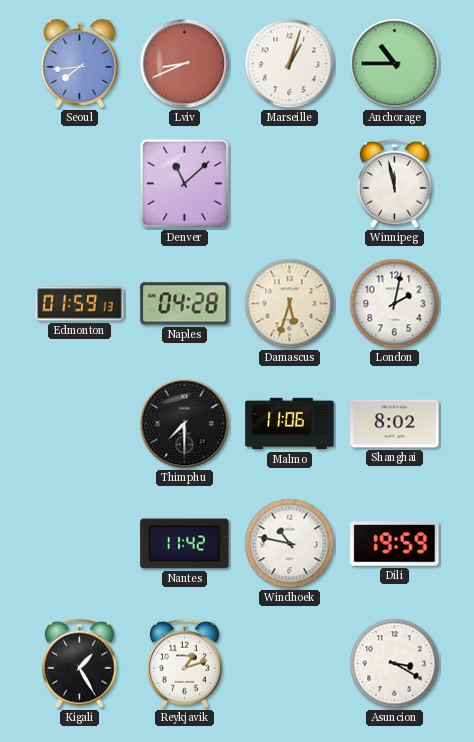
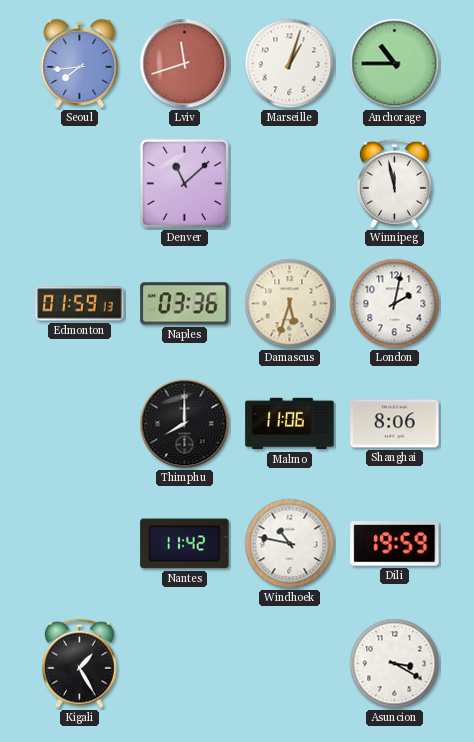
Lviv: 8:41 -> 11:42 (185, 64)
Naples: 04:28 -> 03:36 (185, 304)
Thimphu: 7:30 -> 8:00 (185, 424)
Shanghai: 8:02 -> 8:06 (395, 424)
Reykjavik: 1:12 -> none (185, 664)
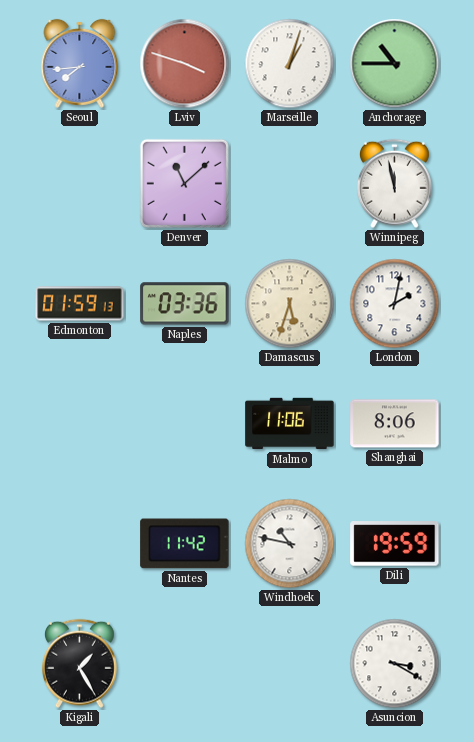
Lviv: 11:42 -> 3:48 (185, 64)
Thimphu: 8:00 -> none (185, 424)
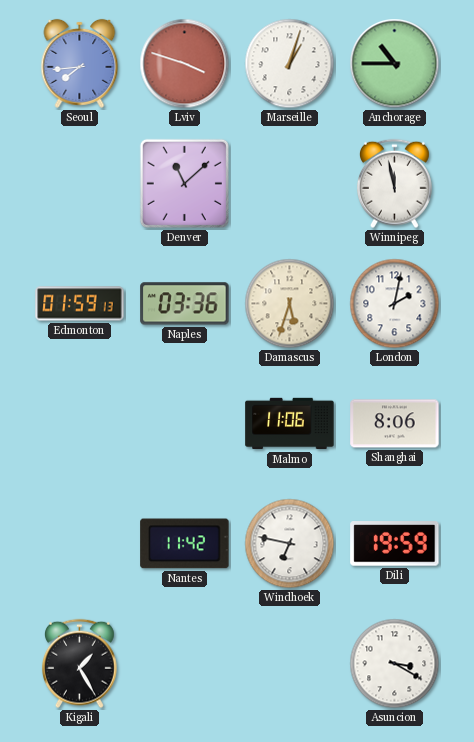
Windhoek: 10:47 -> 6:47 (290, 544)
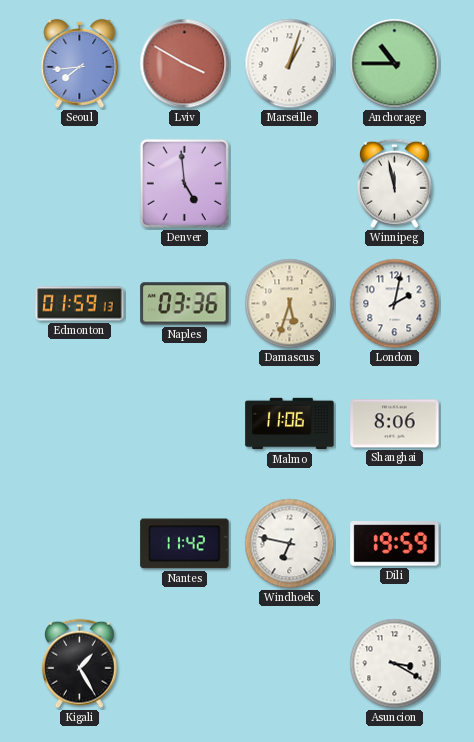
Lviv: 3:48 -> 3:50 (185, 64)
Denver: 11:08 -> 4:59 (184, 183)
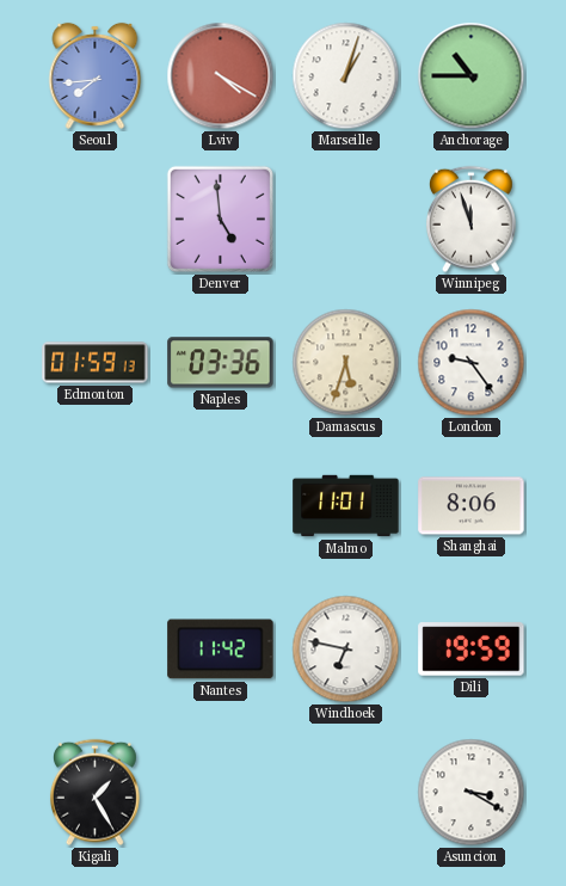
Lviv: 3:50 -> 4:20 (221, 76)
Winnipeg: 11:58 -> 11:57 (472, 220)
London: 2:02 -> 9:24 (472, 363)
Malmo: 11:06 -> 11:01 (346, 506)
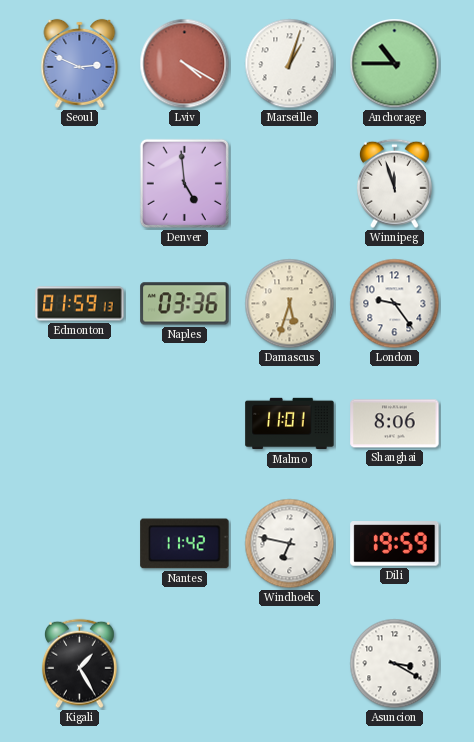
Seoul: 7:44 -> 2:49 (80, 63)
